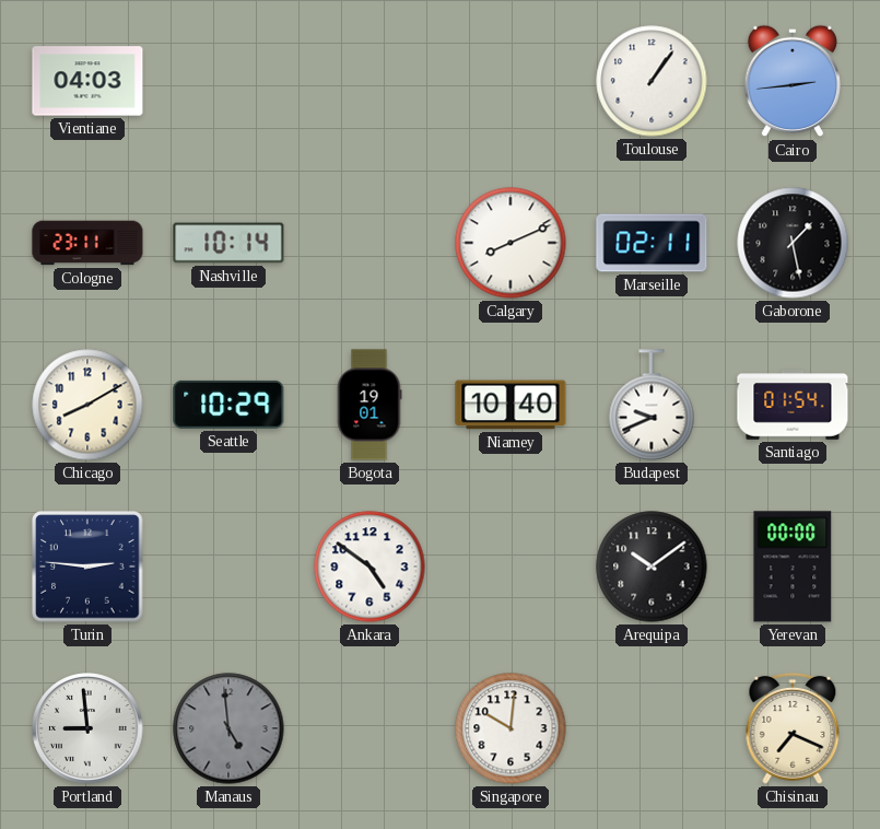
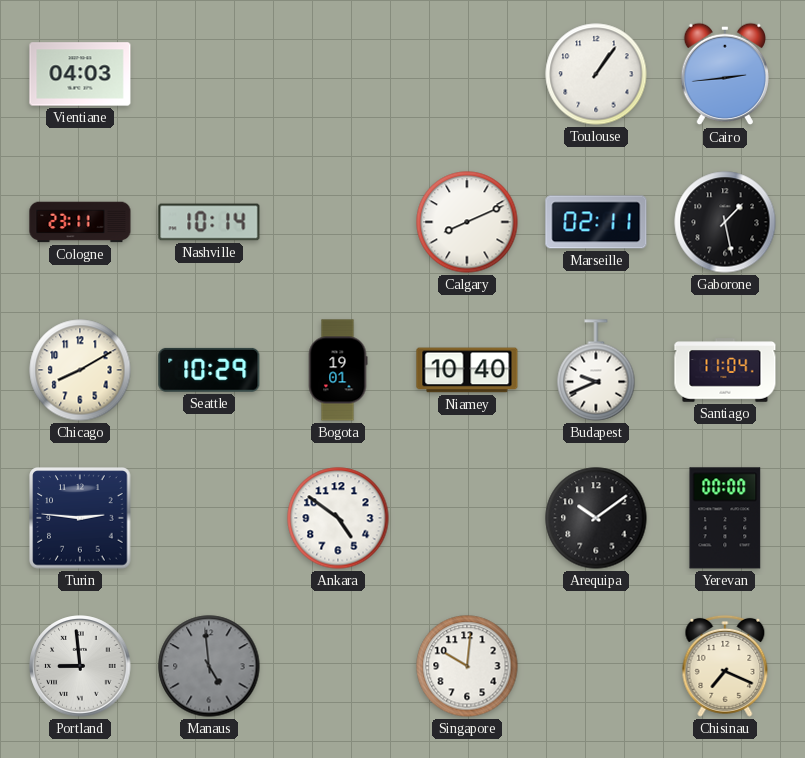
Santiago: 01:54 -> 11:04 (725, 370)
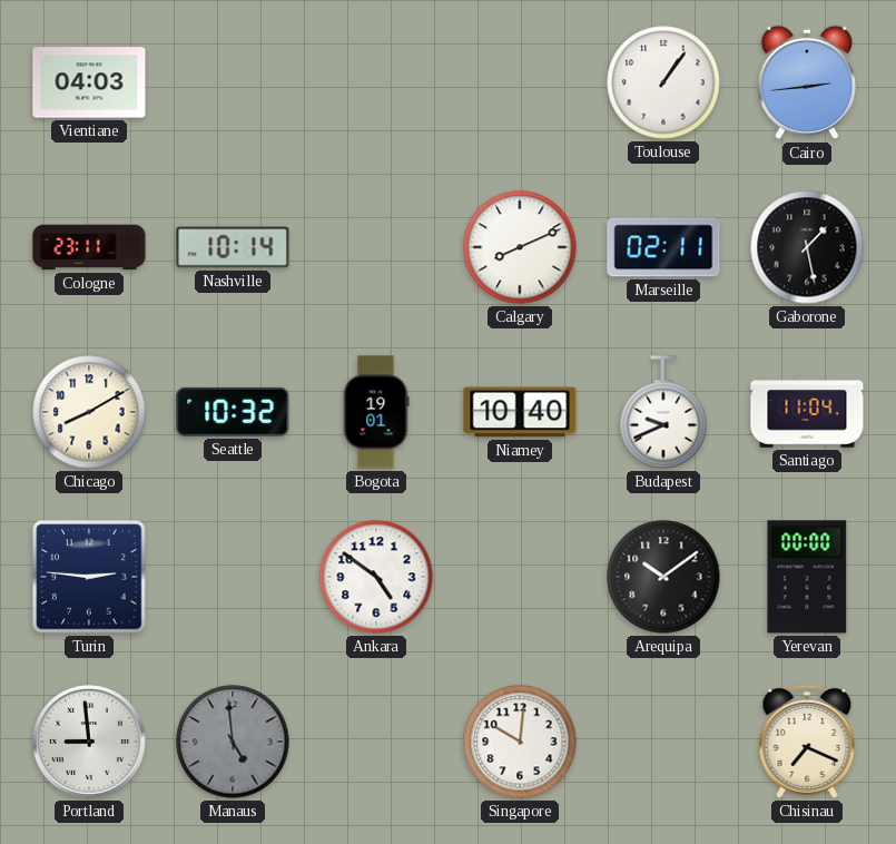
Seattle: 10:29 -> 10:32 (233, 412)
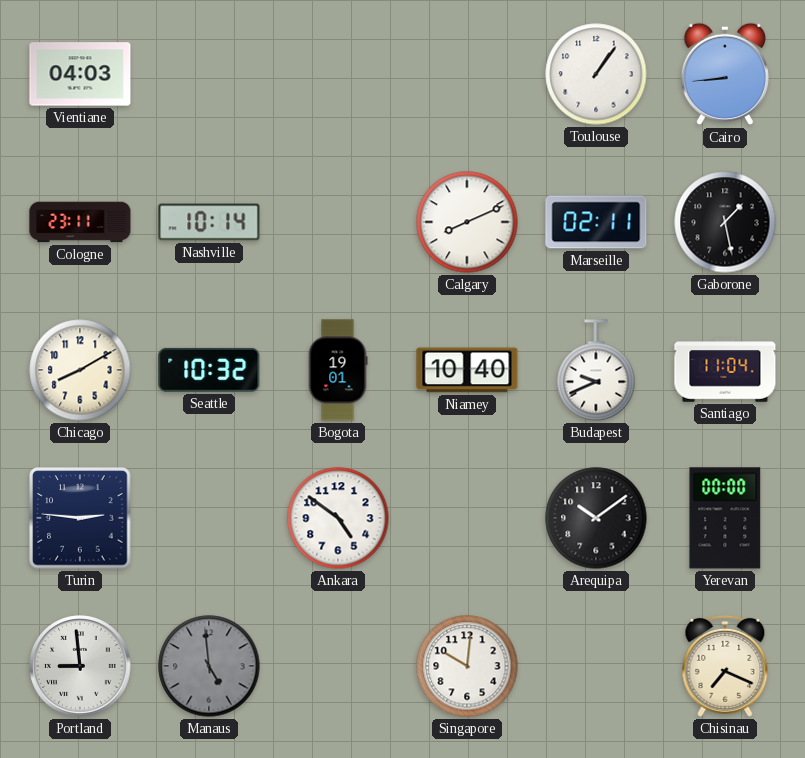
Cairo: 2:44 -> 8:44 (724, 74)
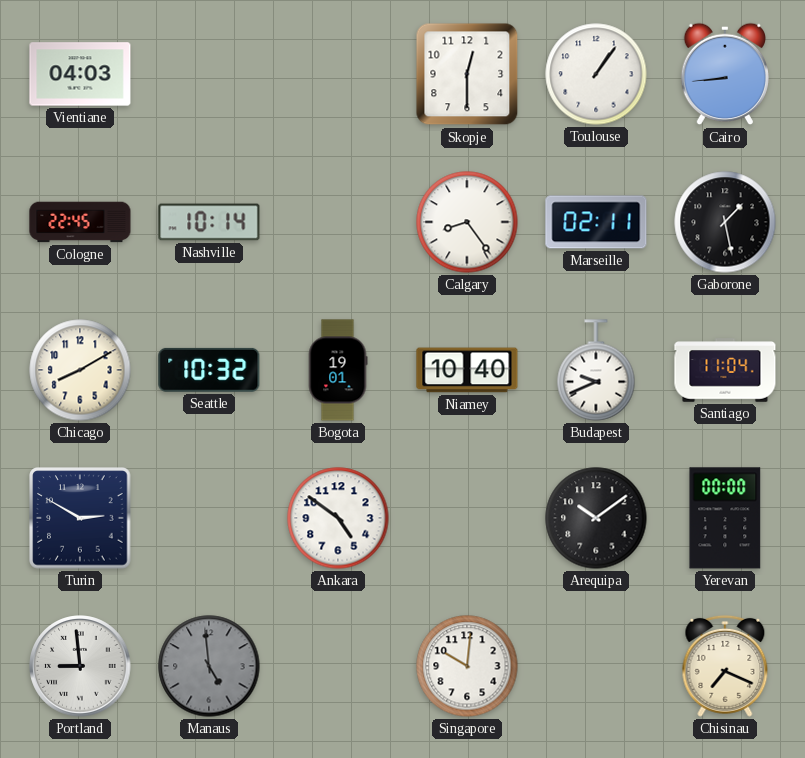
Skopje: none -> 12:30 (467, 74)
Cologne: 23:11 -> 22:45 (80, 222)
Calgary: 8:11 -> 8:24 (467, 222)
Turin: 2:46 -> 2:50 (80, 518)
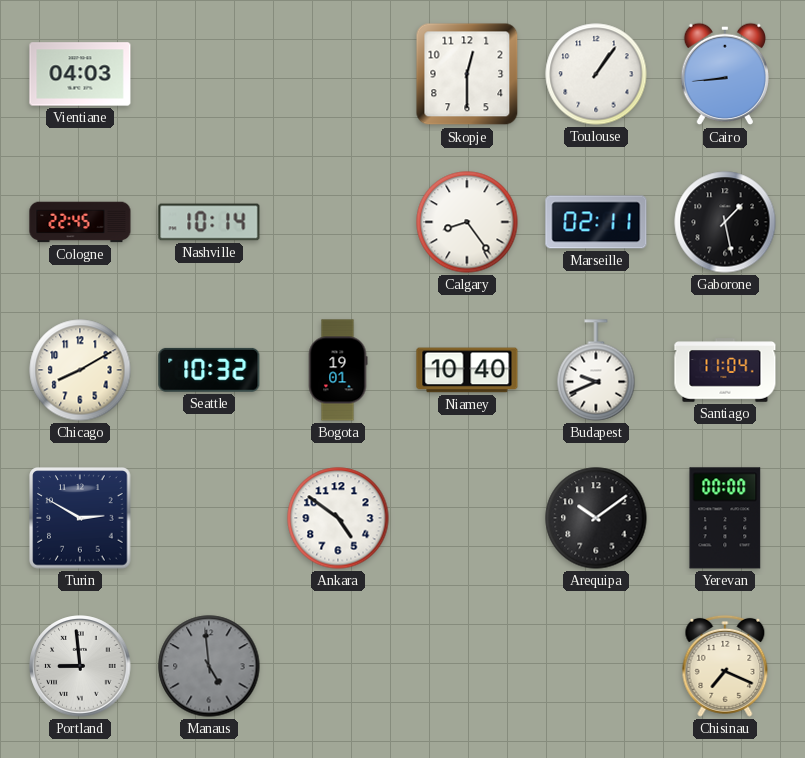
Singapore: 10:01 -> none (467, 666)
